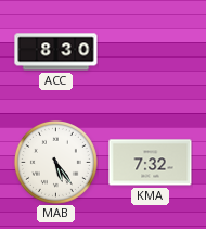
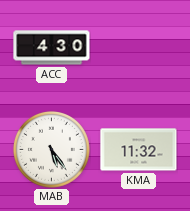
ACC: 8:30 -> 4:30 (52, 48)
KMA: 7:32 -> 11:32 (139, 150)
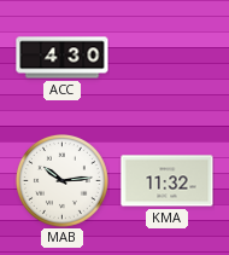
MAB: 5:24 -> 10:14 (61, 180)
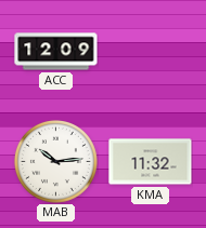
ACC: 4:30 -> 12:09 (56, 52)
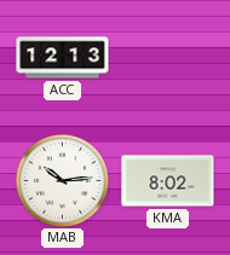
ACC: 12:09 -> 12:13 (63, 58)
KMA: 11:32 -> 8:02 (168, 181)
